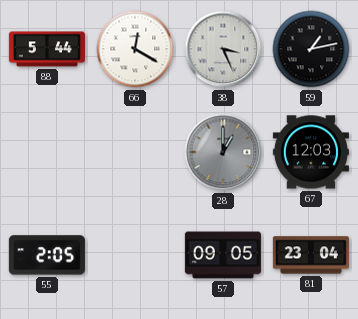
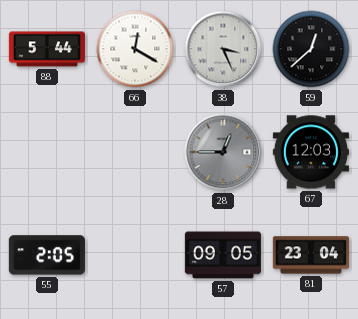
59: 1:13 -> 12:38 (311, 49)
28: 1:00 -> 12:45 (223, 152)
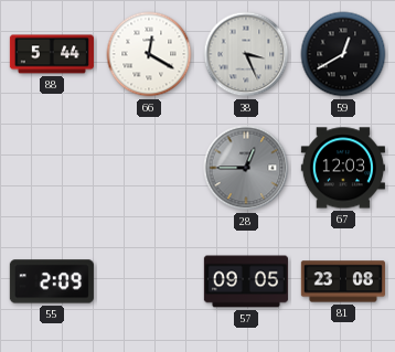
59: 12:38 -> 12:40 (343, 54)
55: 2:05 -> 2:09 (52, 281)
81: 23:04 -> 23:08 (343, 281)
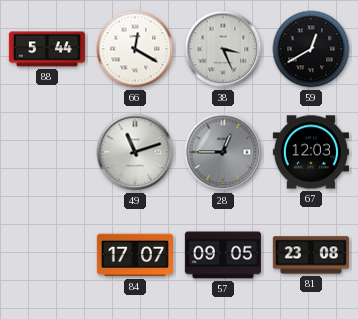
49: none -> 11:12 (135, 152)
55: 2:09 -> none (52, 281)
84: none -> 17:07 (135, 255)
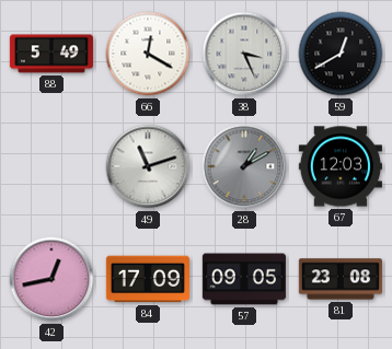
88: 5:44 -> 5:49 (51, 54)
28: 12:45 -> 1:10 (244, 166)
42: none -> 12:43 (51, 279)
84: 17:07 -> 17:09 (148, 279)
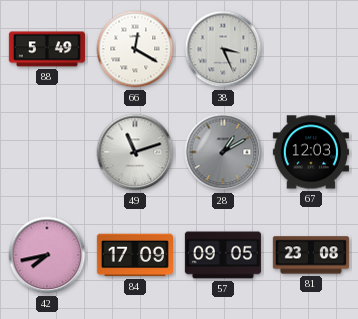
59: 12:40 -> none (341, 54)
42: 12:43 -> 7:43 (47, 255)
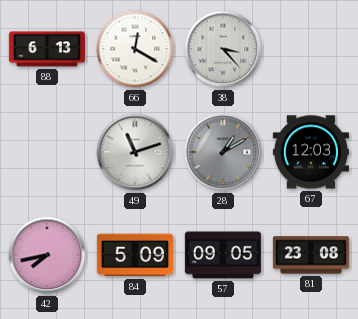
88: 5:49 -> 6:13 (47, 49)
38: 3:26 -> 3:23 (223, 49)
84: 17:09 -> 5:09 (135, 255)
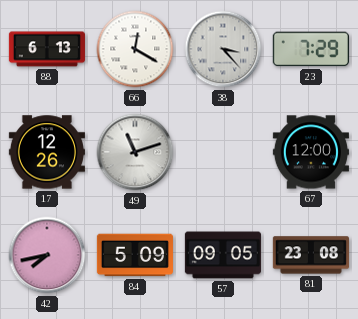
23: none -> 7:29 (311, 49)
17: none -> 12:26 (47, 152)
28: 1:10 -> none (223, 152)
67: 12:03 -> 12:00 (311, 152)
